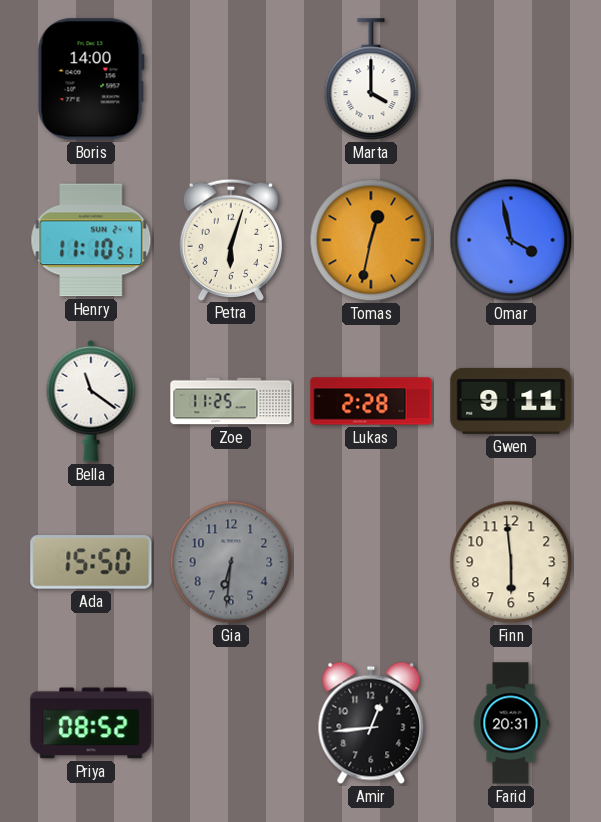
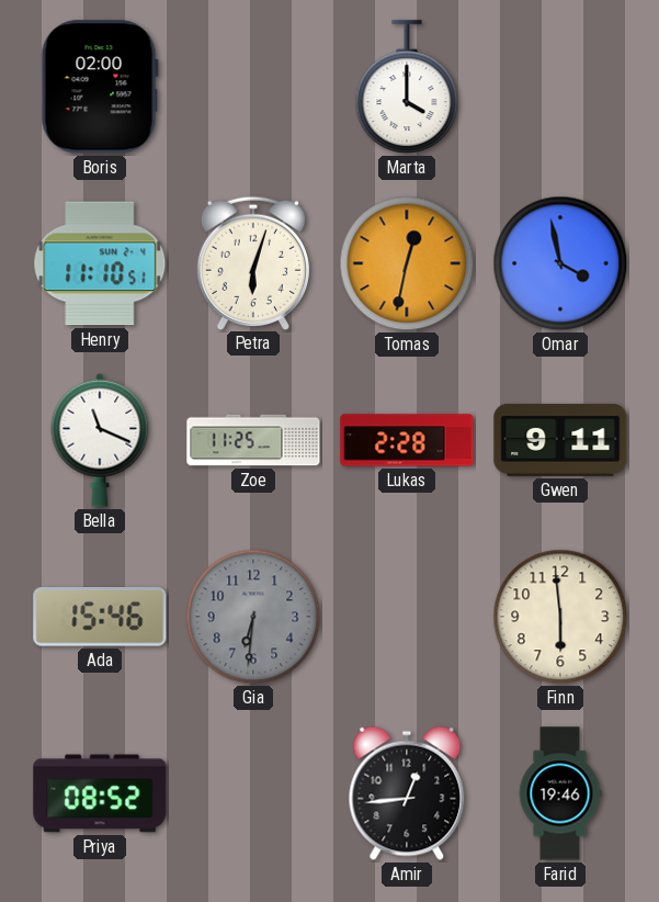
Boris: 14:00 -> 02:00 (100, 87)
Bella: 11:21 -> 11:19 (100, 440)
Ada: 15:50 -> 15:46 (100, 617)
Farid: 20:31 -> 19:46 (560, 793)
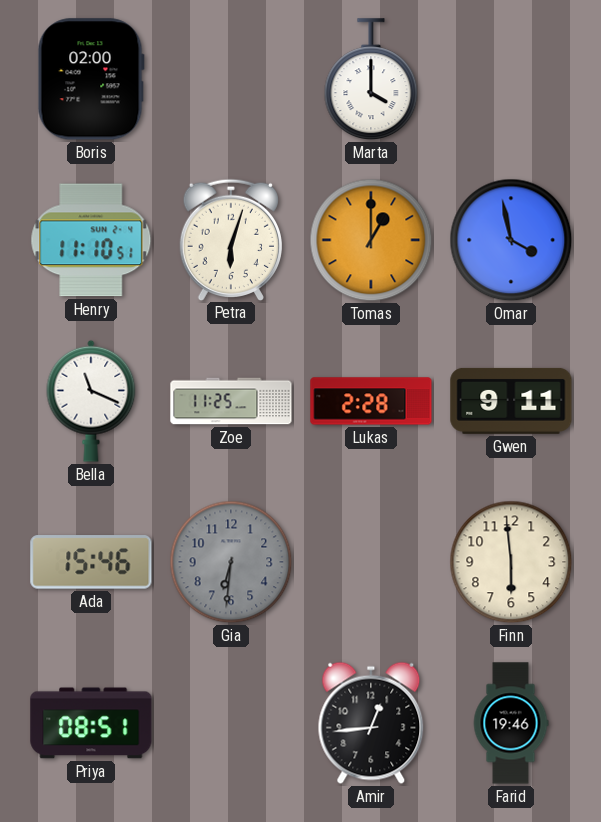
Tomas: 12:32 -> 1:00 (371, 240)
Priya: 08:52 -> 08:51 (91, 723)
